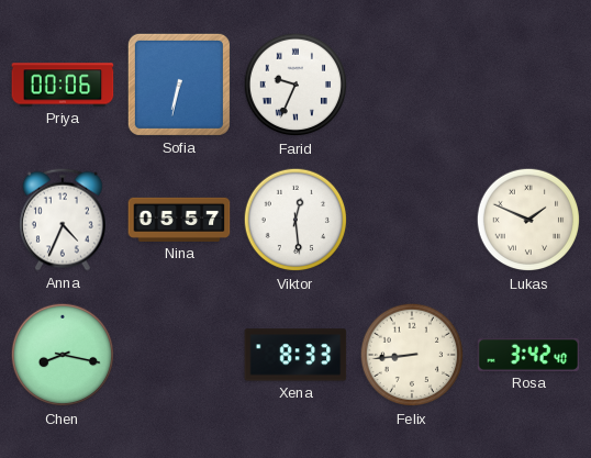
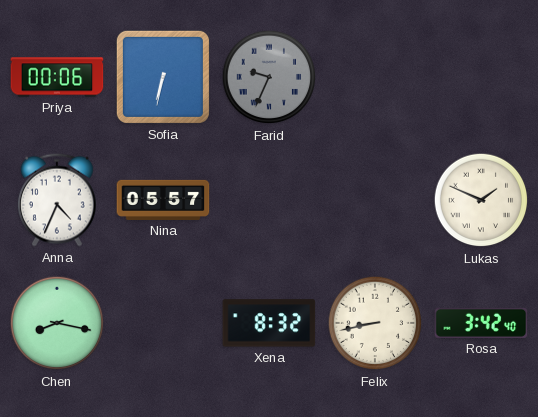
Farid dial: white -> grey (269, 77)
Viktor: 12:29 -> none (295, 220)
Xena: 8:33 -> 8:32 (269, 323)
Felix: 8:44 -> 8:43 (375, 323)
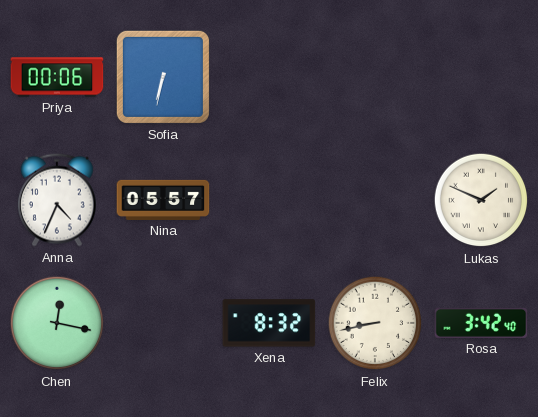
Farid: 9:34 -> none (269, 77)
Chen: 8:17 -> 12:17 (57, 323)
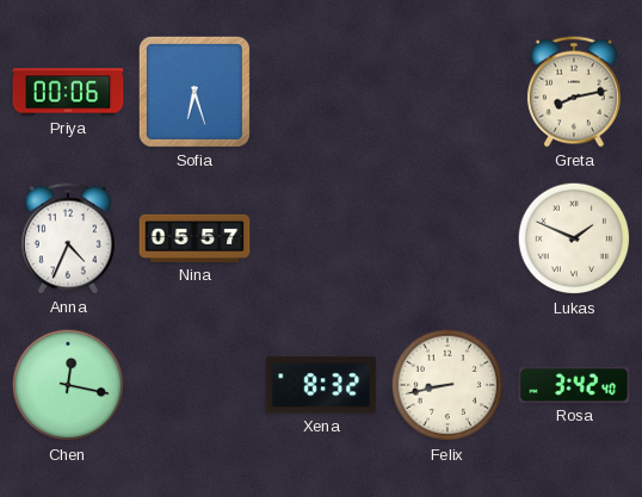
Sofia: 6:32 -> 6:27 (195, 92)
Greta: none -> 8:13 (574, 92)
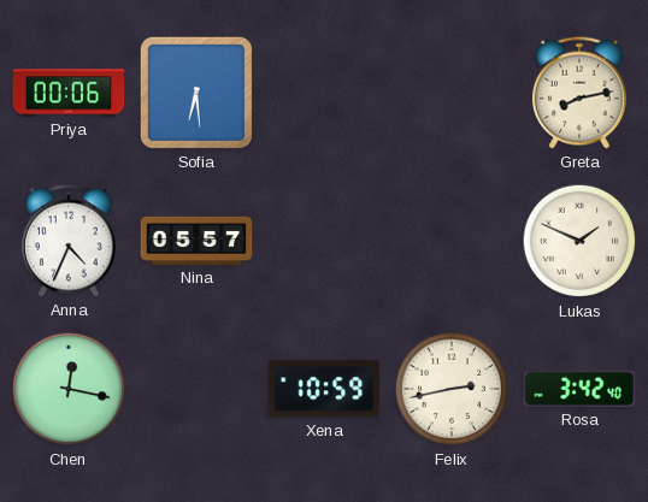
Sofia: 6:27 -> 6:29 (196, 93)
Xena: 8:32 -> 10:59 (324, 389)
Felix: 8:43 -> 2:43 (452, 389)
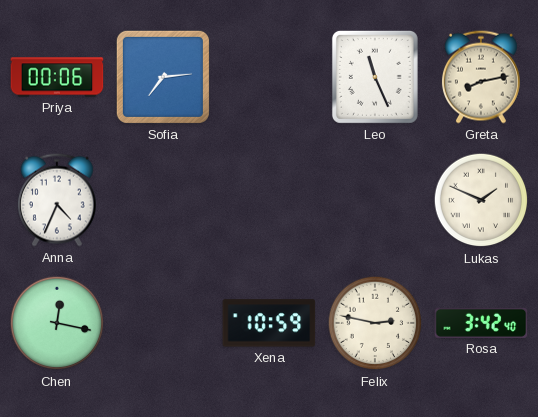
Sofia: 6:29 -> 7:14 (163, 77)
Leo: none -> 11:26 (375, 77)
Nina: 05:57 -> none (196, 241)
Felix: 2:43 -> 2:47 (375, 323)
